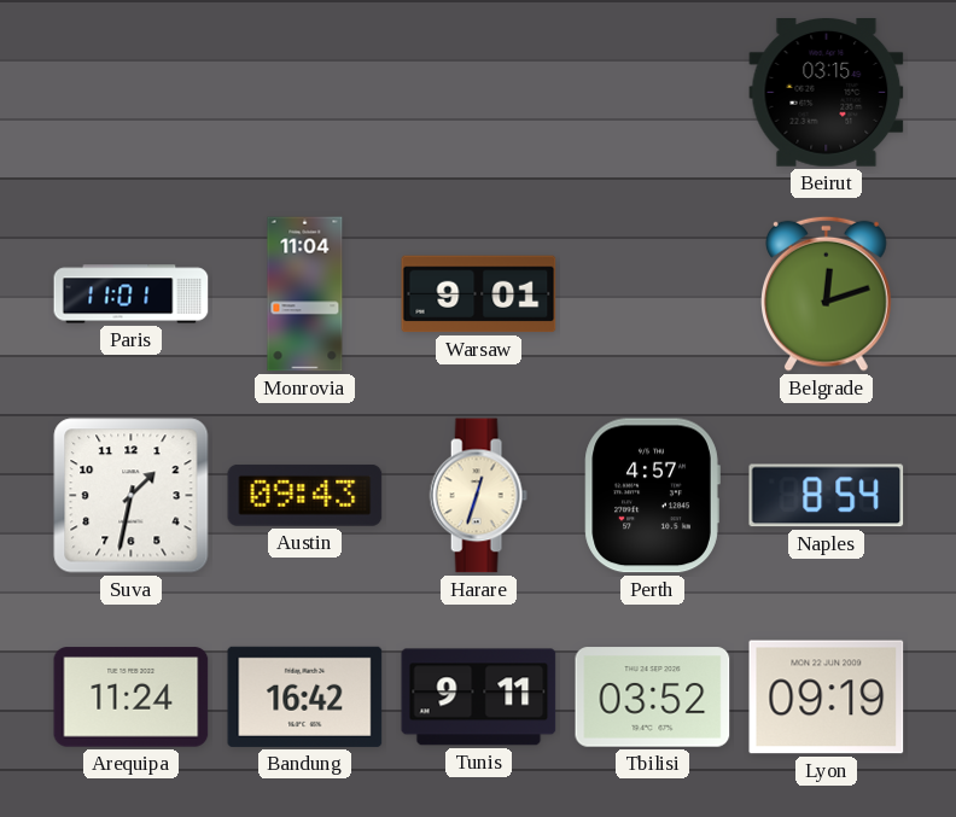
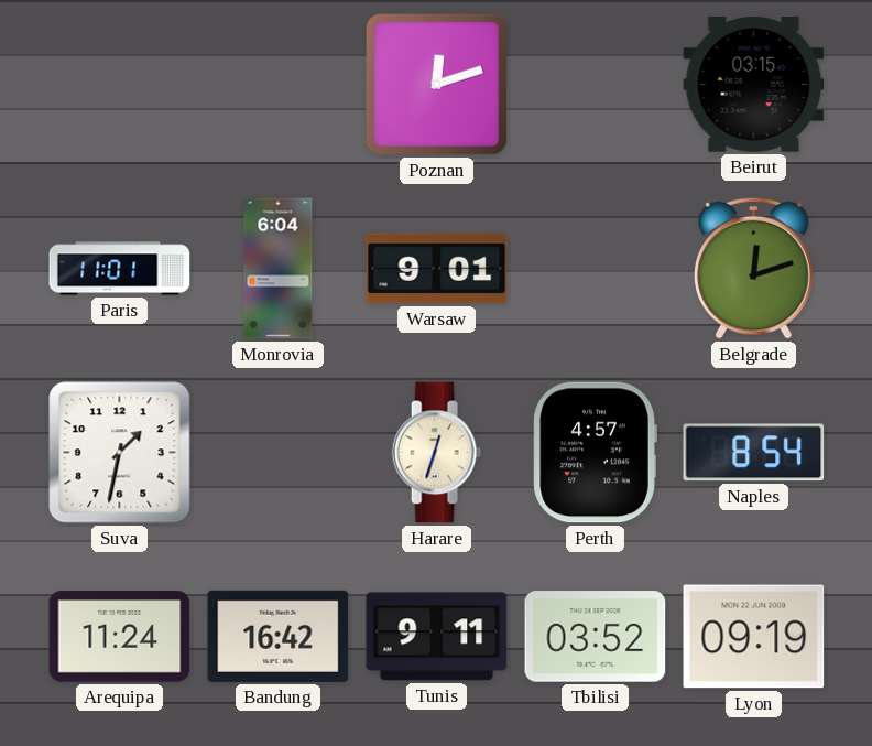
Poznan: none -> 12:12 (436, 84)
Monrovia: 11:04 -> 6:04 (279, 269)
Austin: 09:43 -> none (305, 495)
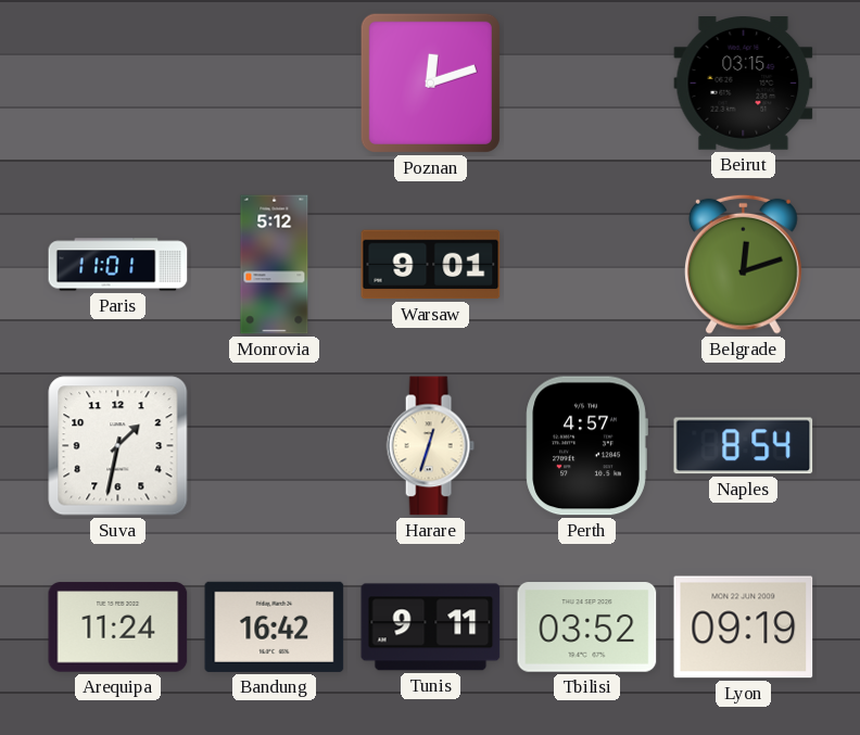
Monrovia: 6:04 -> 5:12 (275, 265)
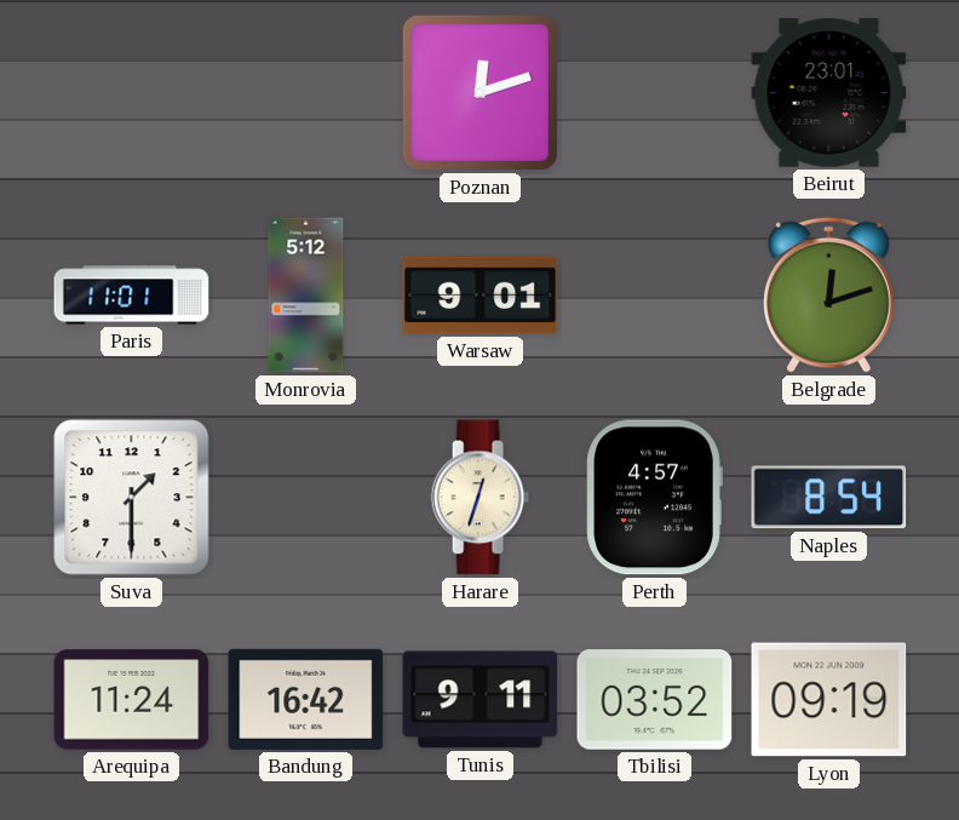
Beirut: 03:15 -> 23:01 (829, 93)
Suva: 1:32 -> 1:30 (132, 498)
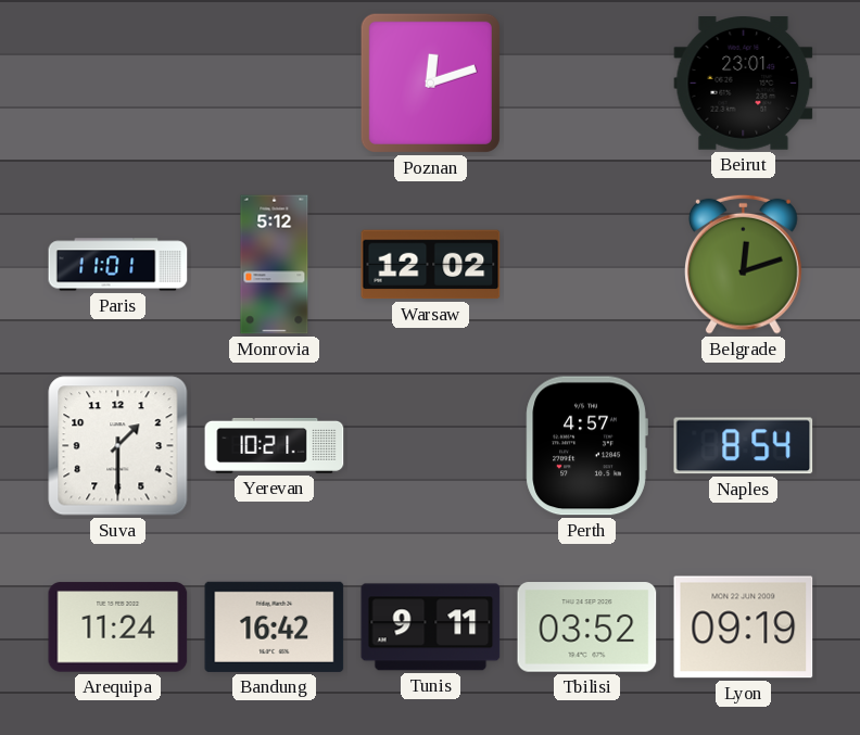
Warsaw: 9:01 -> 12:02 (431, 265)
Yerevan: none -> 10:21 (275, 445)
Harare: 12:33 -> none (479, 498)
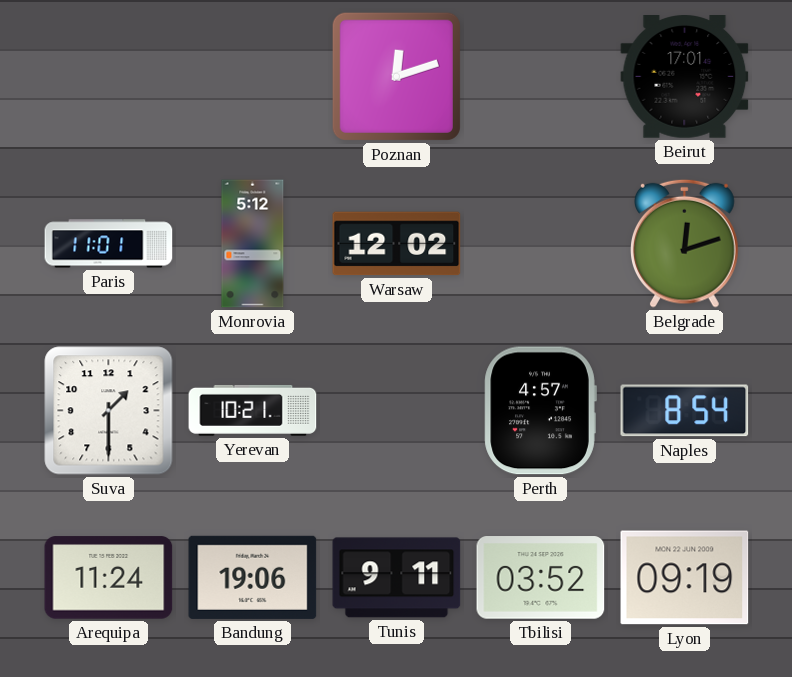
Beirut: 23:01 -> 17:01 (685, 77)
Bandung: 16:42 -> 19:06 (253, 577)
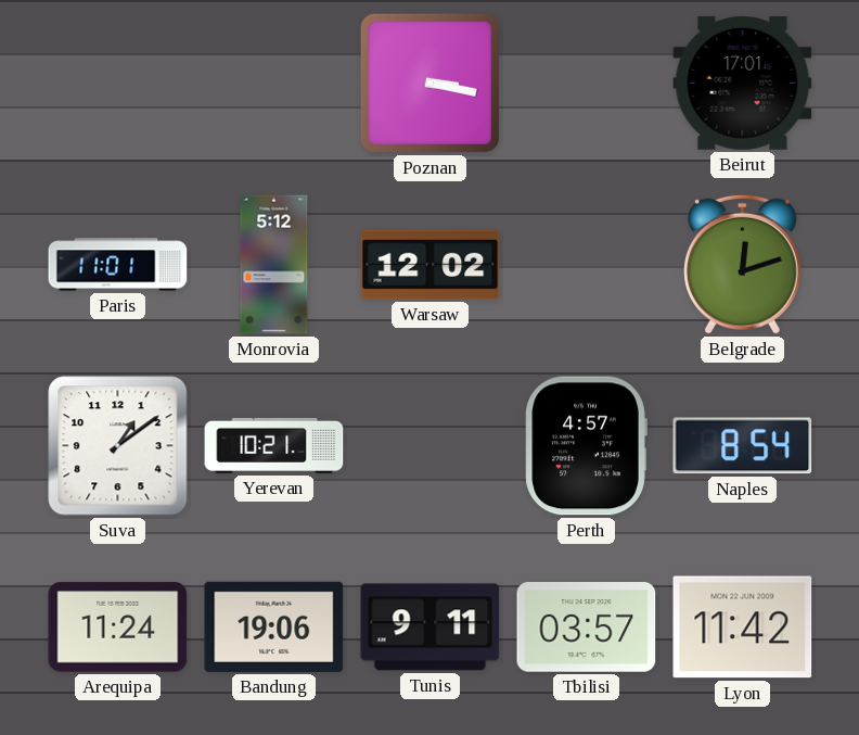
Poznan: 12:12 -> 3:17 (429, 83)
Suva: 1:30 -> 1:09 (118, 446)
Tbilisi: 03:52 -> 03:57 (587, 628)
Lyon: 09:19 -> 11:42 (743, 628)
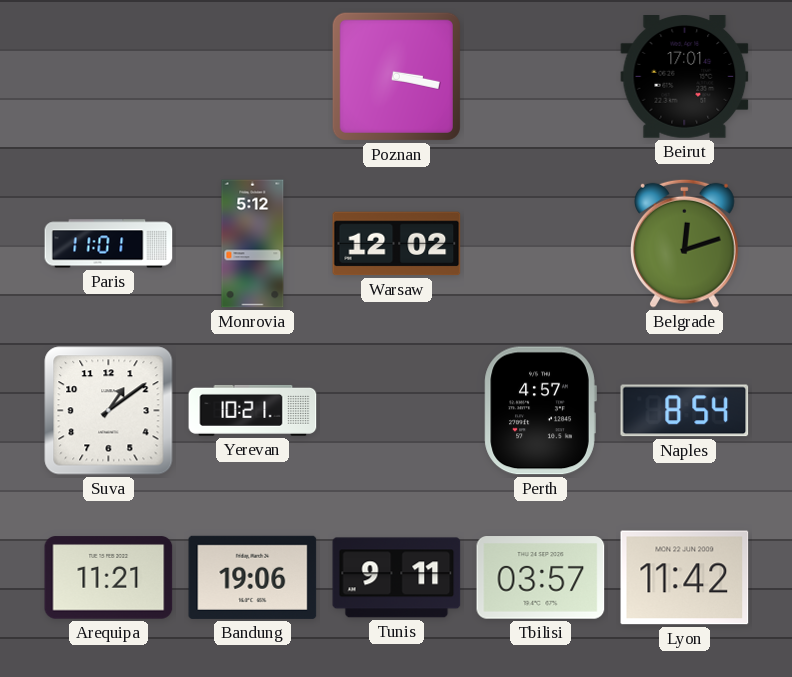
Arequipa: 11:24 -> 11:21 (109, 578)
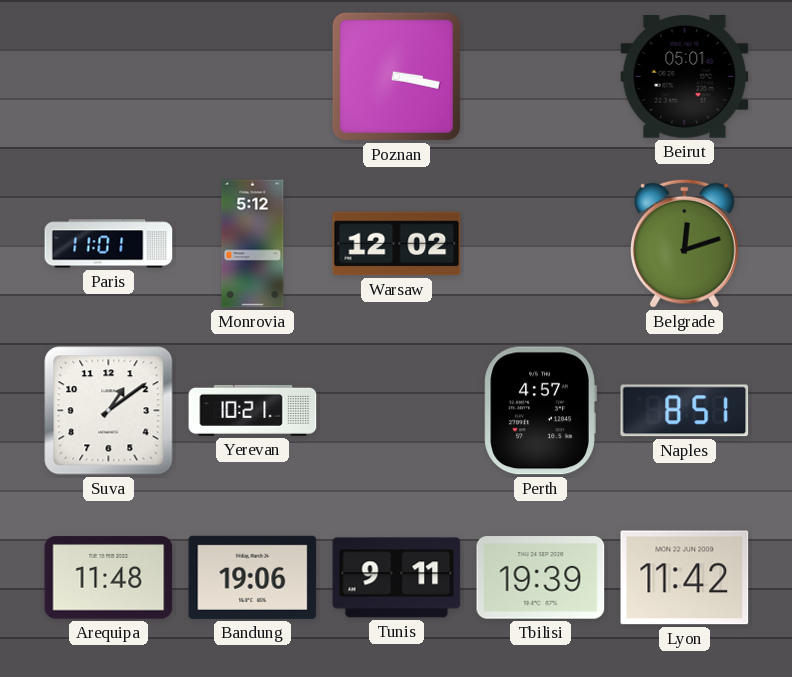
Beirut: 17:01 -> 05:01 (685, 77)
Naples: 8:54 -> 8:51 (685, 411)
Arequipa: 11:21 -> 11:48 (109, 578)
Tbilisi: 03:57 -> 19:39 (541, 578)
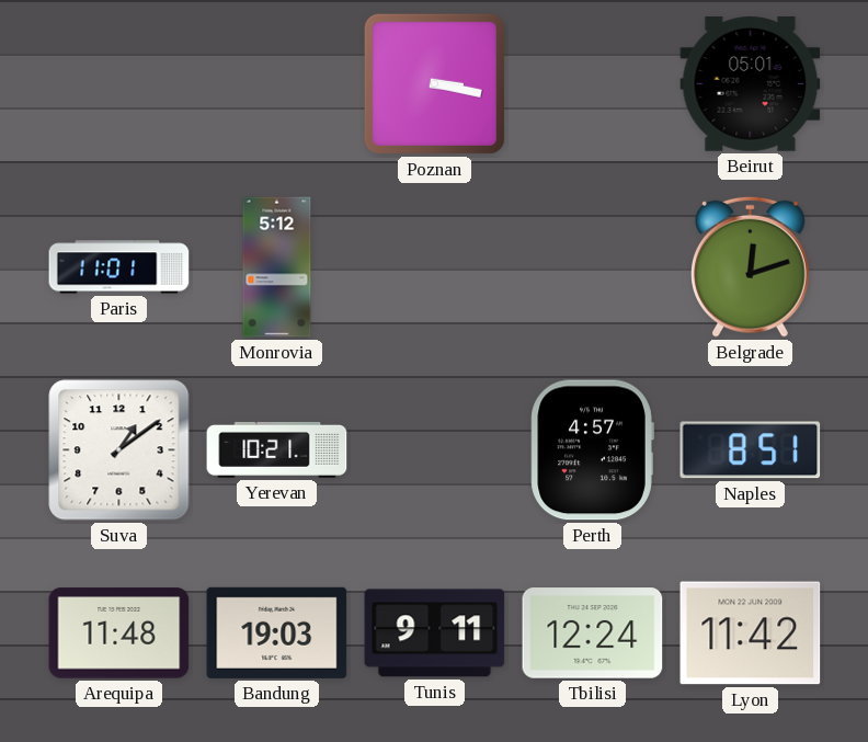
Warsaw: 12:02 -> none (397, 244)
Bandung: 19:06 -> 19:03 (277, 632)
Tbilisi: 19:39 -> 12:24 (593, 633)
